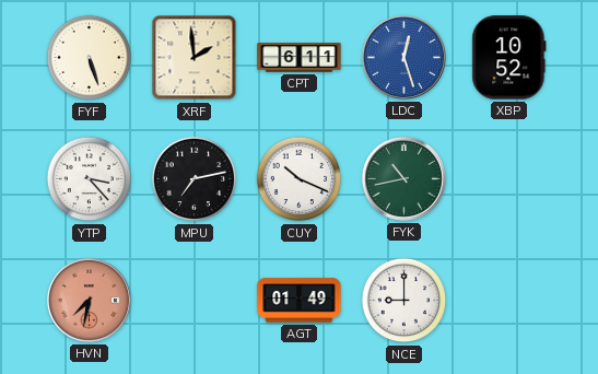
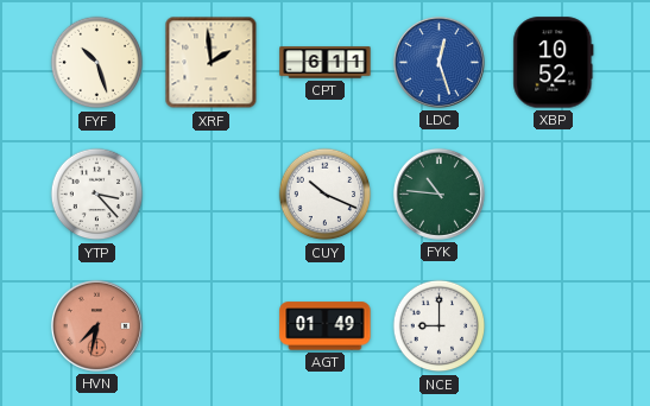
FYF: 5:27 -> 10:27 (97, 63)
MPU: 7:13 -> none (195, 179)
FYK: 10:43 -> 10:46 (438, 194)
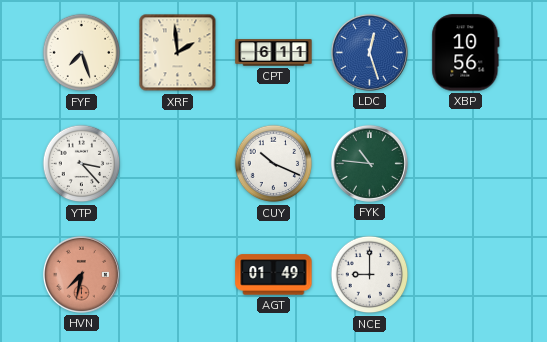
FYF: 10:27 -> 7:27 (82, 53)
XBP: 10:52 -> 10:56 (466, 53)
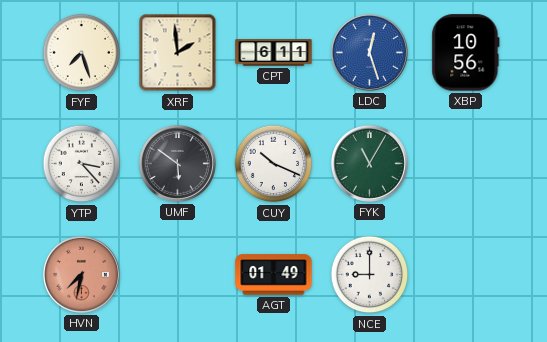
UMF: none -> 5:51 (177, 163)
FYK: 10:46 -> 11:05 (369, 163)
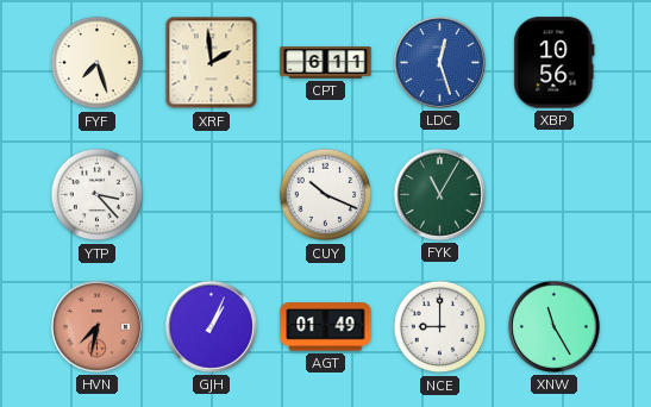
UMF: 5:51 -> none (177, 163)
GJH: none -> 1:04 (211, 326)
XNW: none -> 11:25 (553, 326)
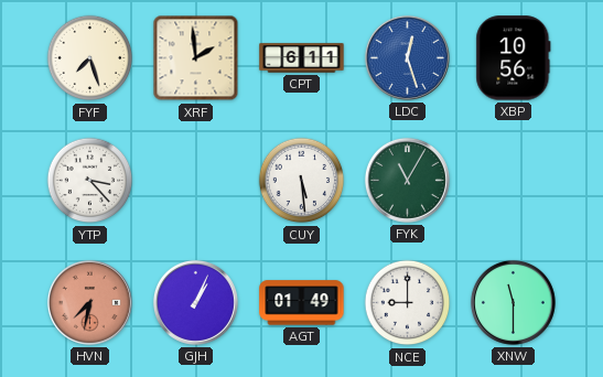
CUY: 10:19 -> 5:29 (302, 181)
XNW: 11:25 -> 11:30 (513, 302)
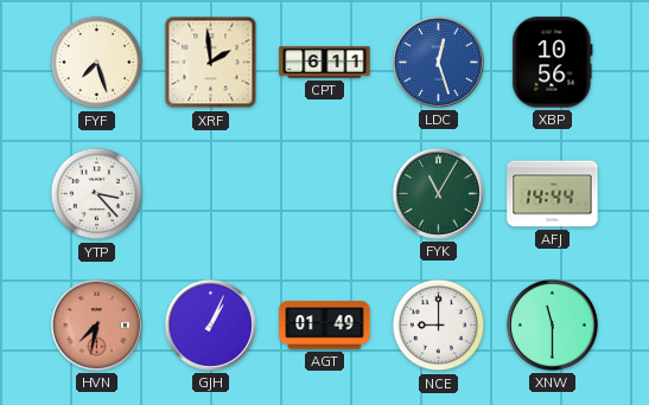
CUY: 5:29 -> none (302, 181)
AFJ: none -> 14:44 (553, 194)
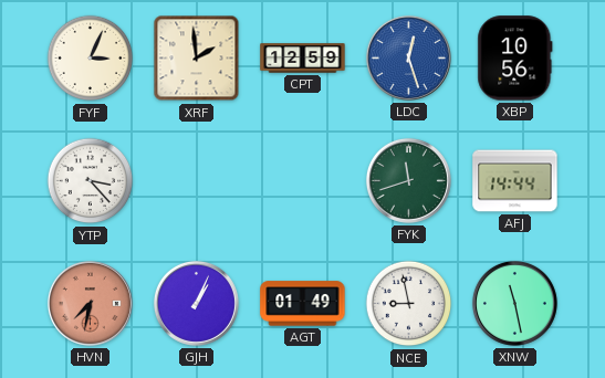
FYF: 7:27 -> 3:04 (91, 59)
CPT: 6:11 -> 12:59 (303, 59)
FYK: 11:05 -> 11:42 (408, 180)
NCE: 9:00 -> 8:58 (409, 304)
XNW: 11:30 -> 11:28 (514, 303)
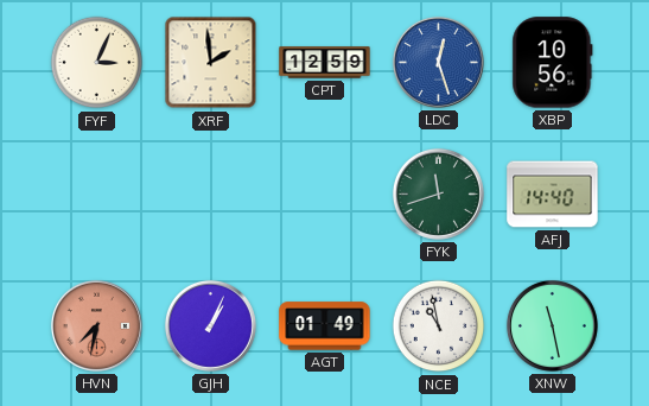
YTP: 3:23 -> none (91, 181)
AFJ: 14:44 -> 14:40 (553, 195)
NCE: 8:58 -> 10:58 (439, 326)
